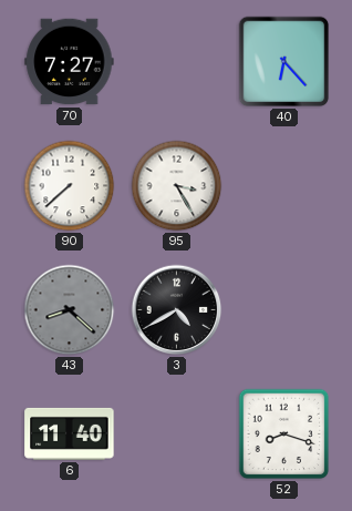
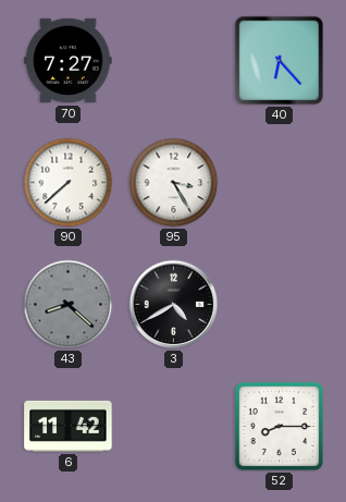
6: 11:40 -> 11:42 (69, 426)
52: 8:18 -> 8:15 (280, 427)
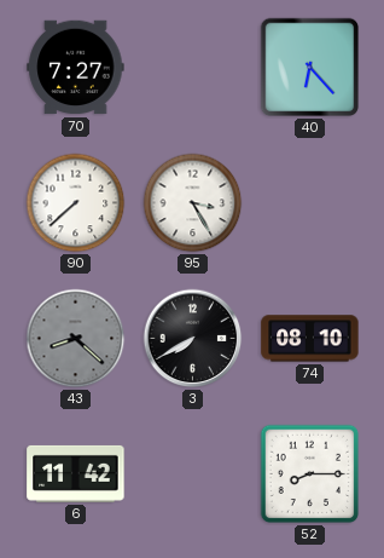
3: 4:40 -> 7:40 (193, 339)
74: none -> 08:10 (310, 339)
